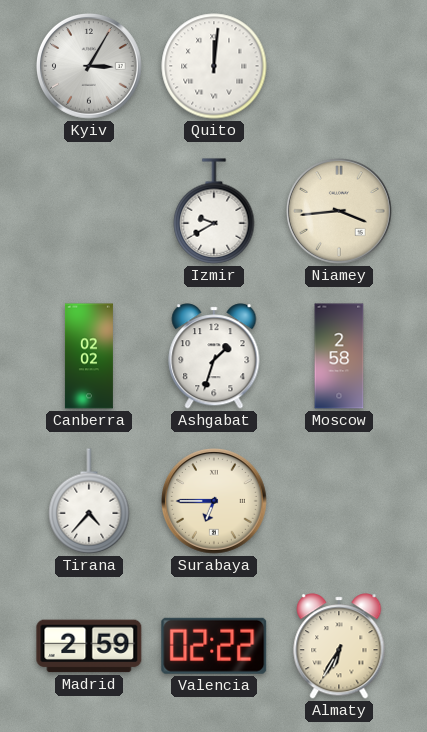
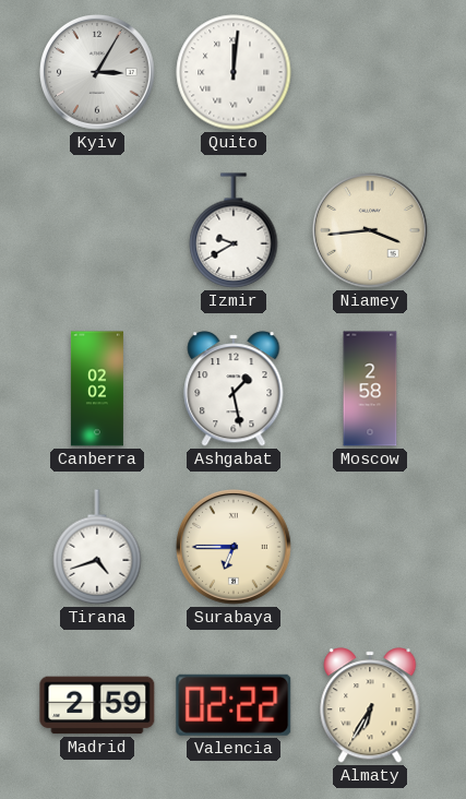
Ashgabat: 1:33 -> 1:28 (234, 389)
Tirana: 4:37 -> 4:42 (97, 547)
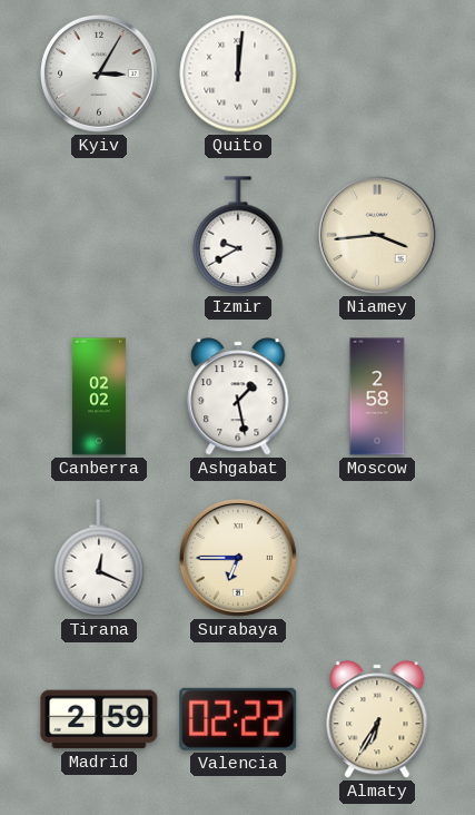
Tirana: 4:42 -> 12:19 (99, 558)
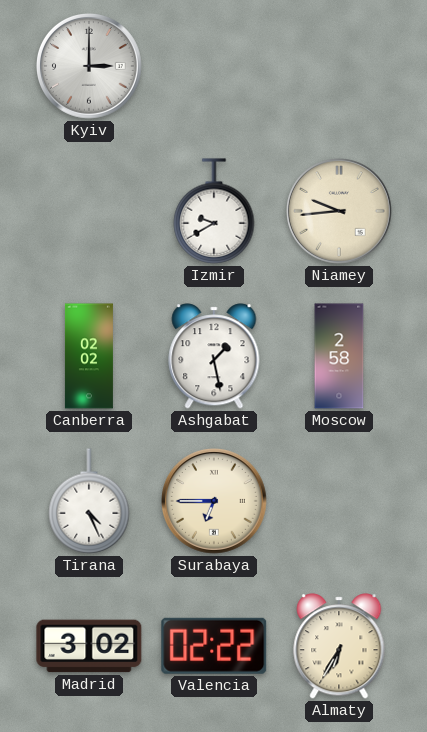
Kyiv: 3:05 -> 3:00 (90, 67)
Quito: 12:01 -> none (238, 73)
Niamey: 3:44 -> 9:44 (340, 212)
Tirana: 12:19 -> 4:26 (89, 501)
Madrid: 2:59 -> 3:02 (89, 646)
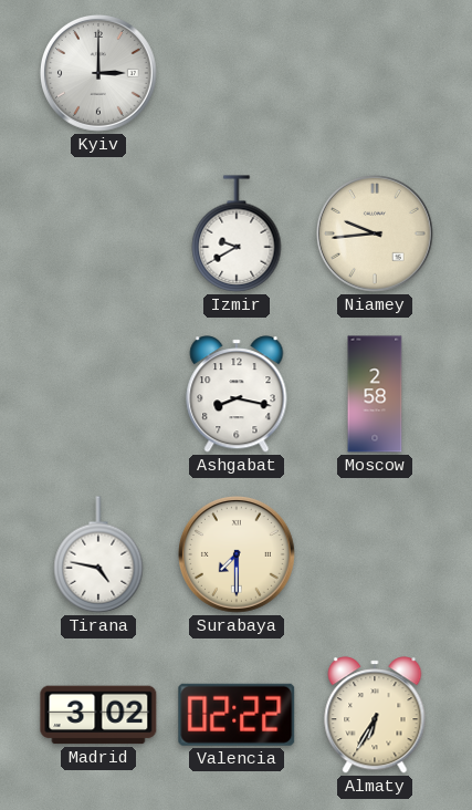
Canberra: 02:02 -> none (89, 356)
Ashgabat: 1:28 -> 8:17 (237, 394)
Tirana: 4:26 -> 4:47 (98, 554)
Surabaya: 6:45 -> 7:30 (238, 555)
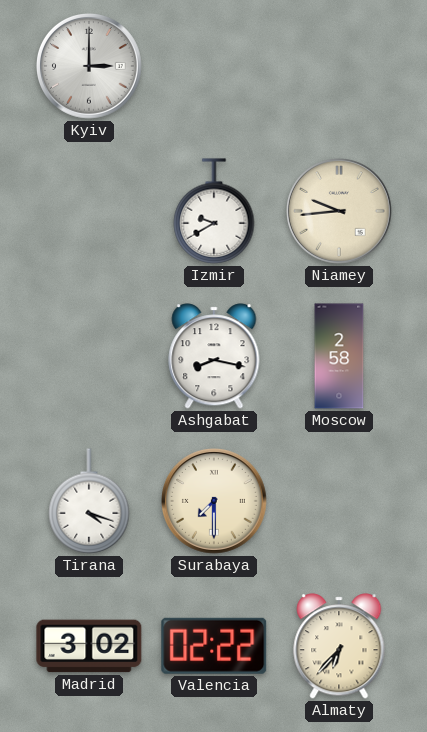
Tirana: 4:47 -> 4:18 (89, 501)
Almaty: 6:35 -> 6:37 (339, 646)
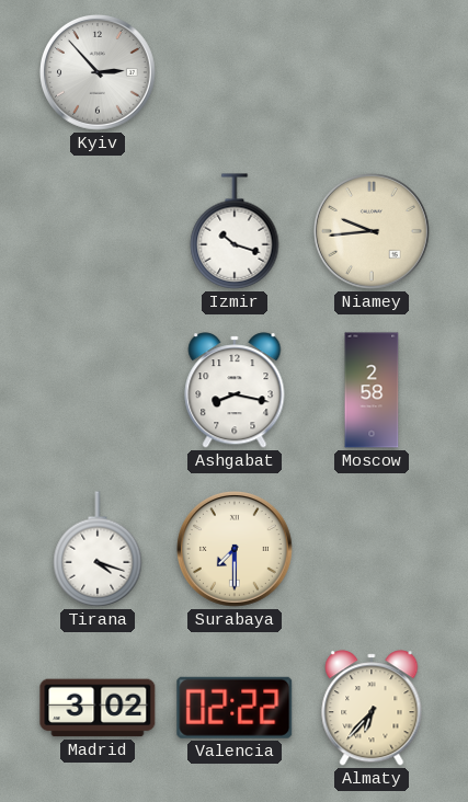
Kyiv: 3:00 -> 2:53 (99, 73)
Izmir: 9:40 -> 10:18 (235, 231)
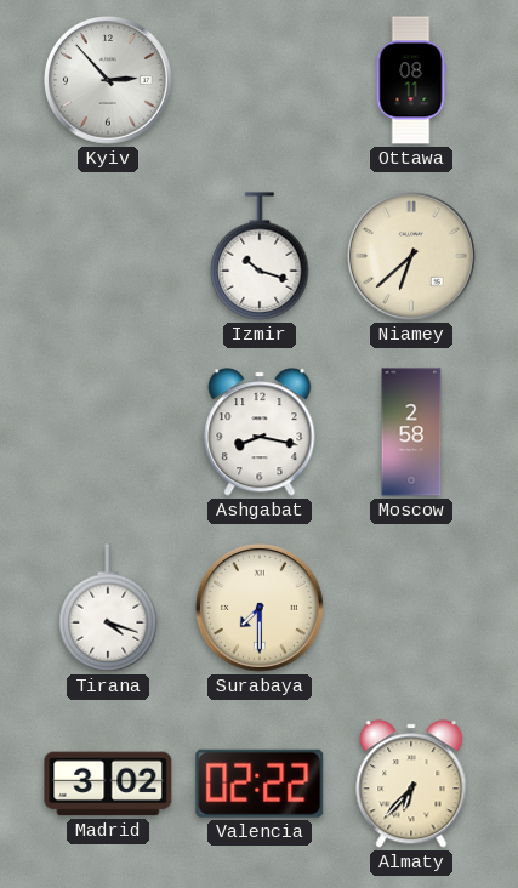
Ottawa: none -> 08:11 (411, 80)
Niamey: 9:44 -> 6:38 (412, 257)
